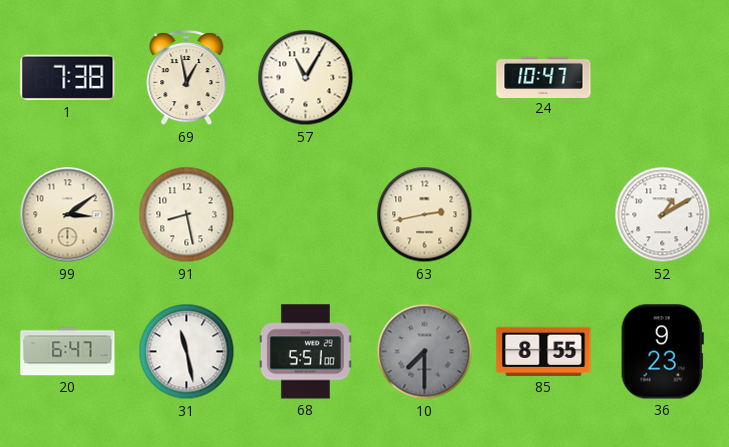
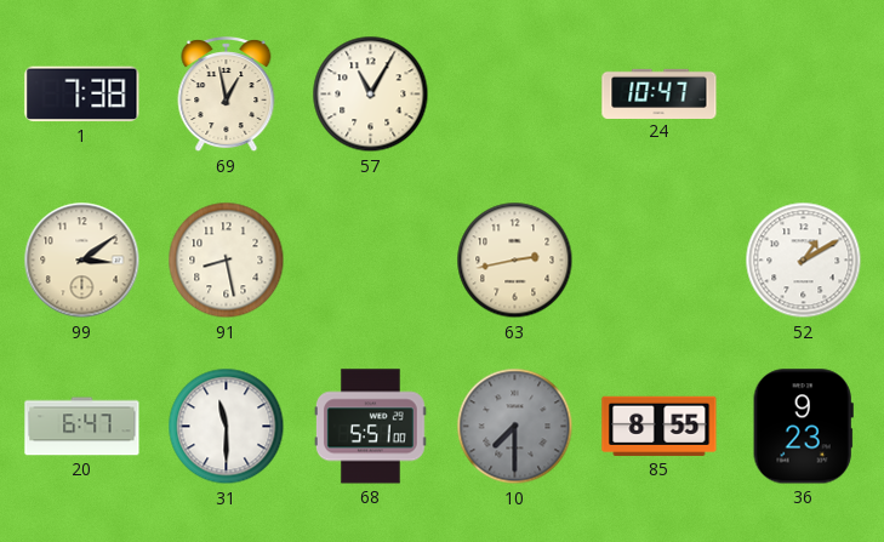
31: 11:28 -> 11:30 (227, 427)
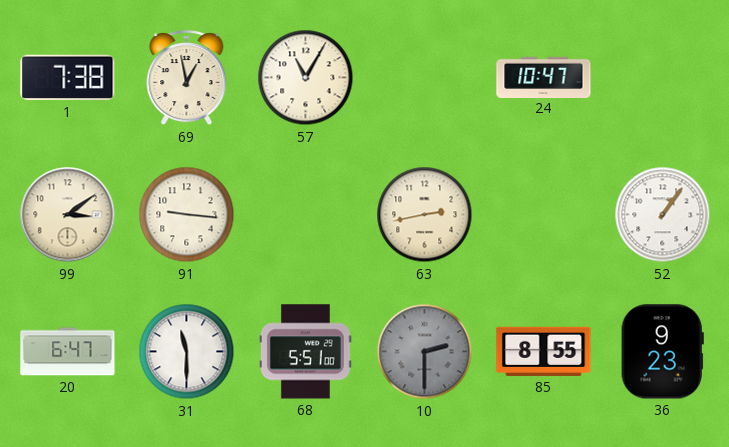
91: 8:28 -> 9:16 (187, 215)
52: 1:10 -> 1:06 (663, 215)
10: 7:30 -> 2:30 (425, 352)
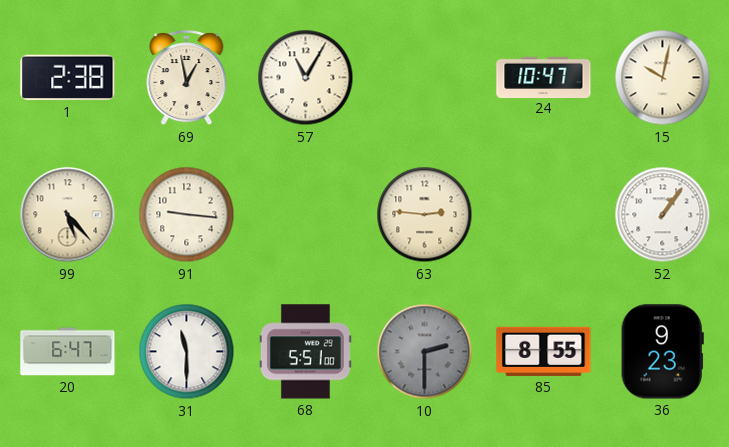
1: 7:38 -> 2:38 (68, 78)
15: none -> 10:02 (663, 78)
99: 3:09 -> 5:23 (68, 215)
63: 2:43 -> 2:46 (425, 215)
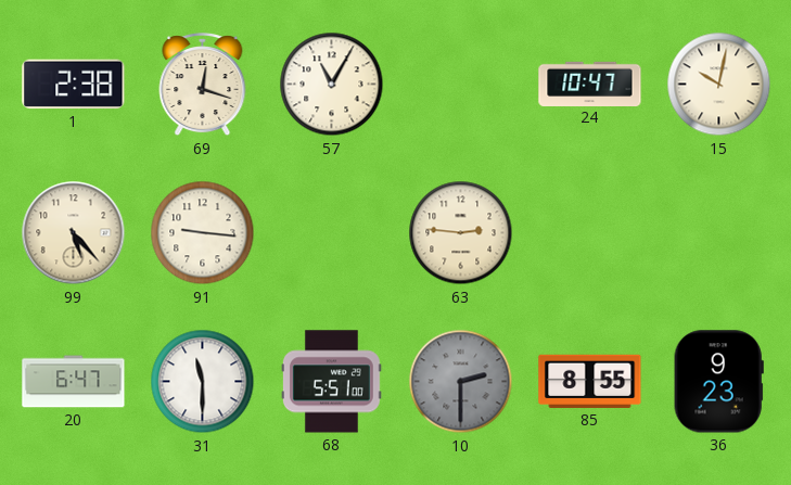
69: 12:58 -> 12:18 (203, 85)
52: 1:06 -> none (663, 215)
